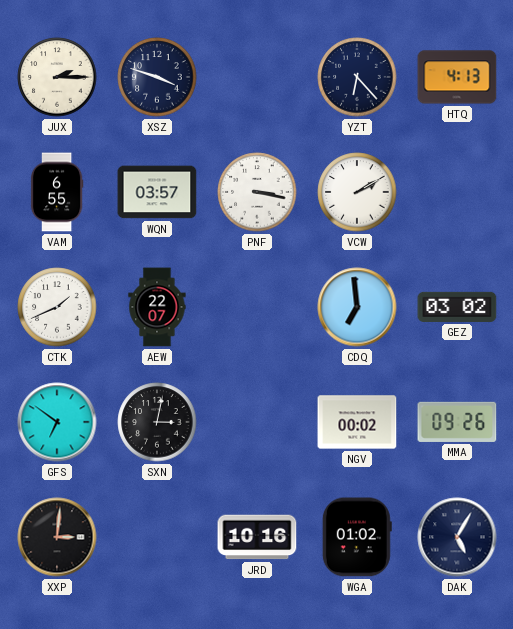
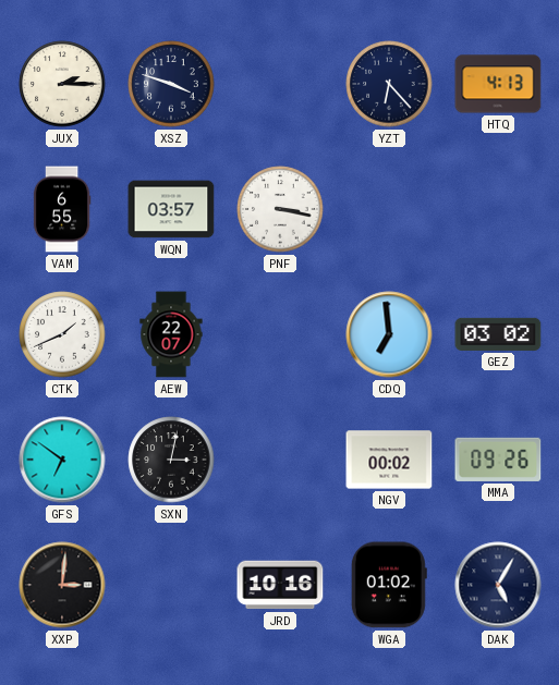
VCW: 2:10 -> none (357, 192)
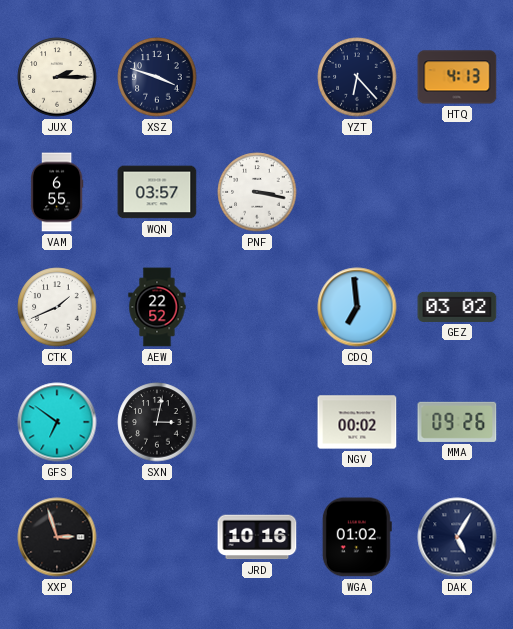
AEW: 22:07 -> 22:52 (157, 307)
XXP: 3:01 -> 2:57 (57, 537)
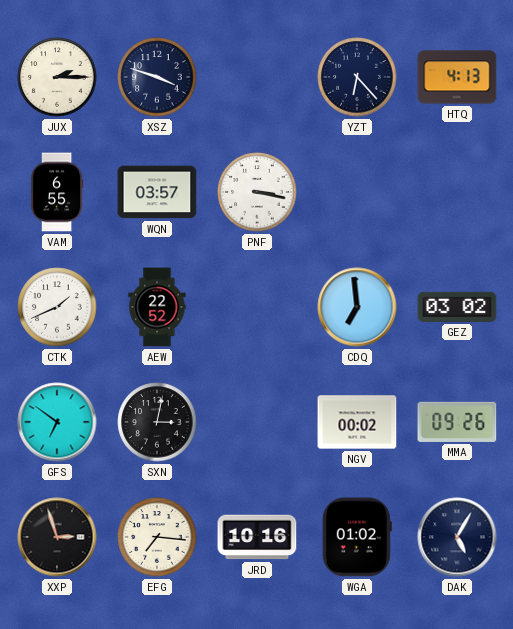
EFG: none -> 7:16 (157, 537)
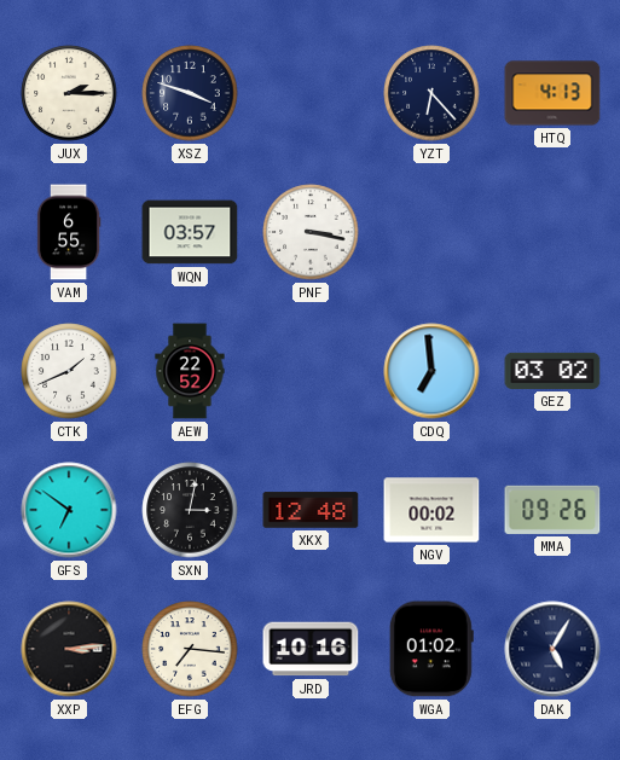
XKX: none -> 12:48 (311, 510)
XXP: 2:57 -> 3:14 (69, 649)
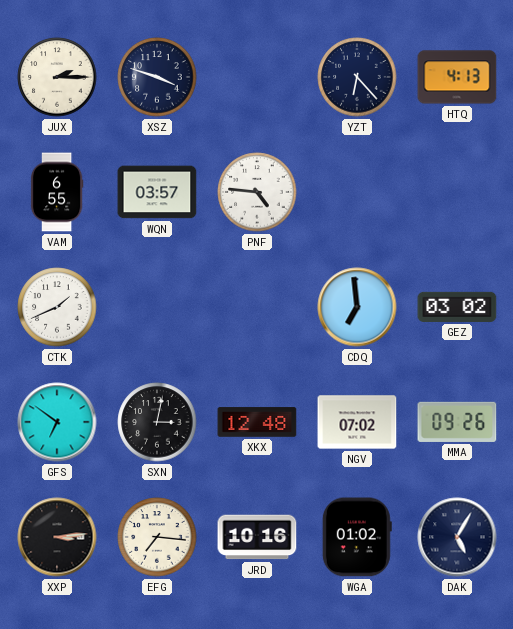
PNF: 3:17 -> 4:46 (257, 192)
AEW: 22:52 -> none (190, 371)
NGV: 00:02 -> 07:02 (357, 422)
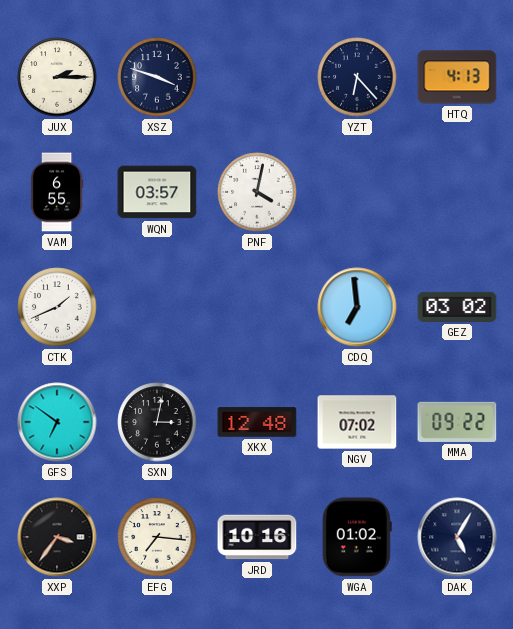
PNF: 4:46 -> 4:02 (257, 192)
MMA: 09:26 -> 09:22 (457, 422)
XXP: 3:14 -> 3:36 (57, 537)
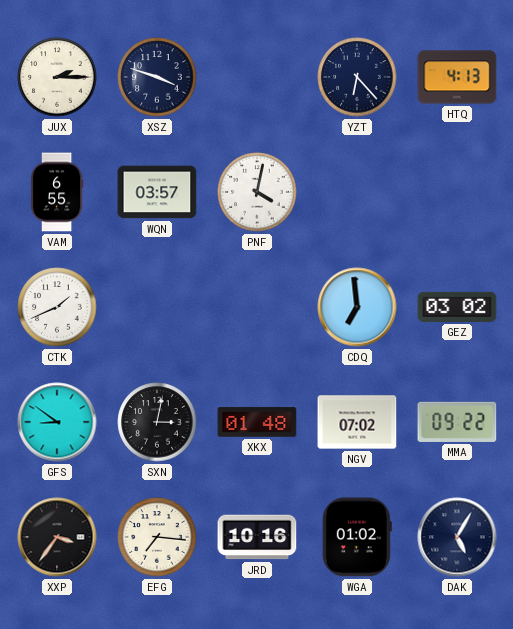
GFS: 6:51 -> 8:51 (57, 422)
XKX: 12:48 -> 01:48 (257, 422)
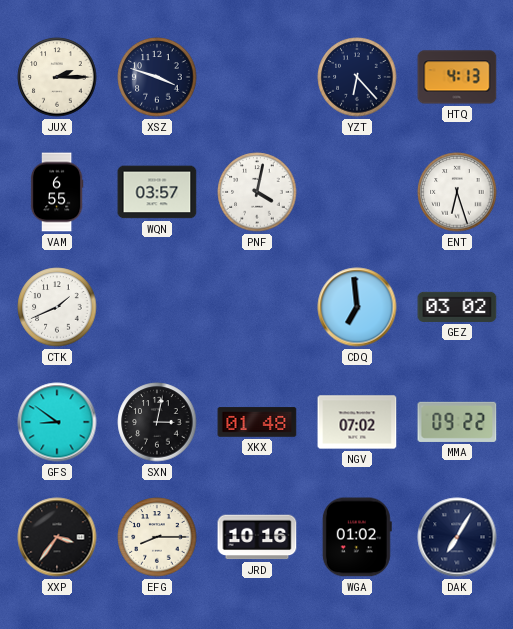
ENT: none -> 6:27 (457, 192)
EFG: 7:16 -> 8:15 (157, 537)
DAK: 5:05 -> 7:05 (457, 537)
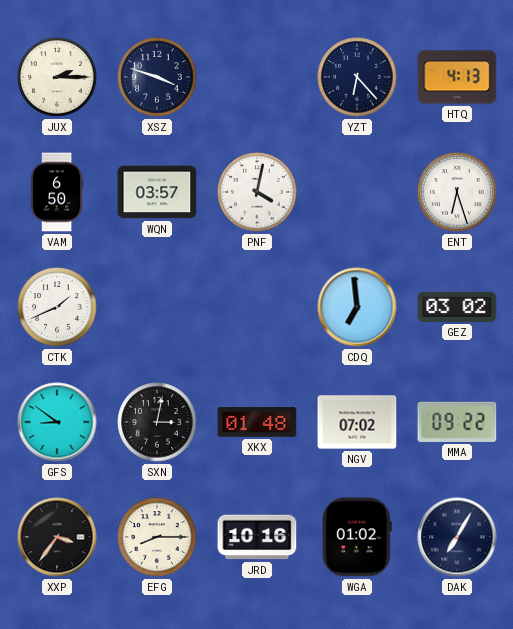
VAM: 6:55 -> 6:50 (57, 192)
